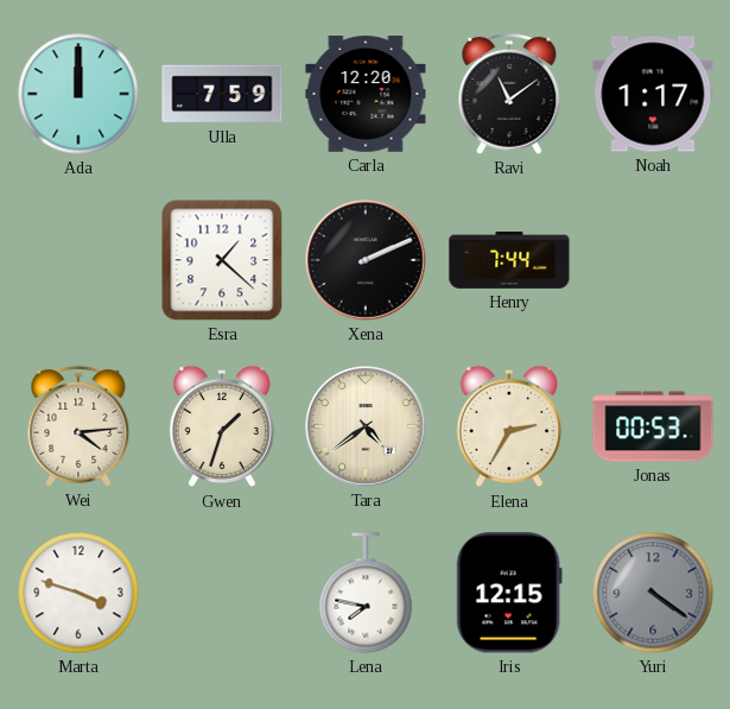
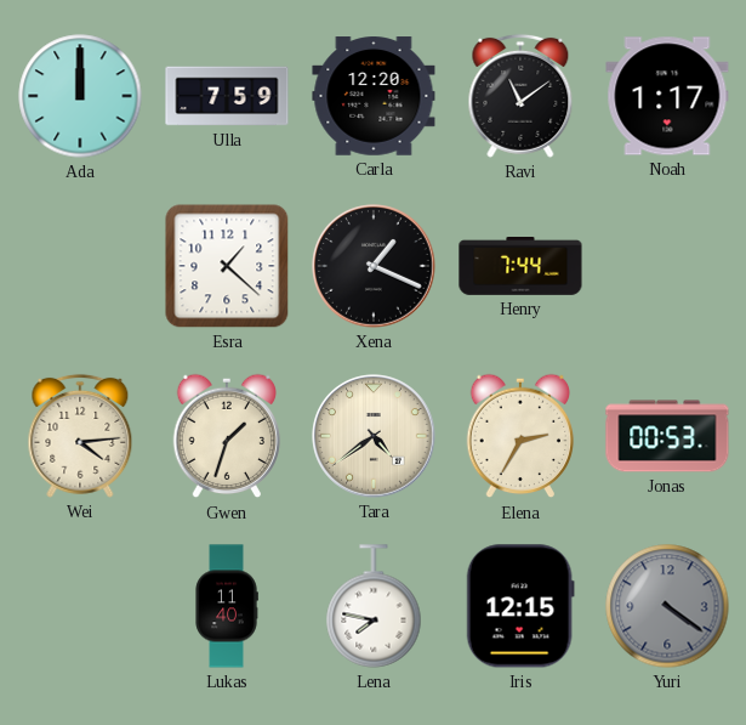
Xena: 2:11 -> 1:19 (374, 266)
Marta: 3:48 -> none (78, 593)
Lukas: none -> 11:40 (227, 606)
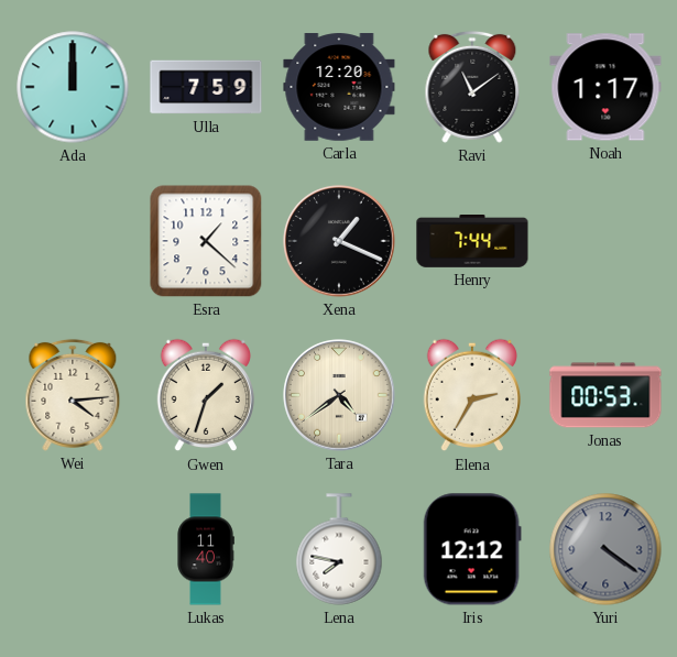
Iris: 12:15 -> 12:12 (472, 549)
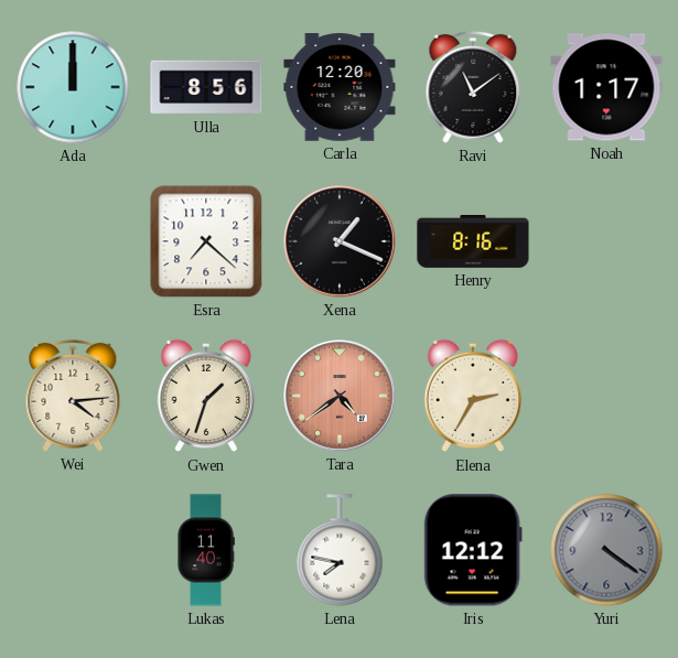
Ulla: 7:59 -> 8:56 (206, 87)
Esra: 1:22 -> 7:22 (206, 241)
Henry: 7:44 -> 8:16 (473, 242)
Tara dial: cream -> salmon (340, 396)
Jonas: 00:53 -> none (605, 395)
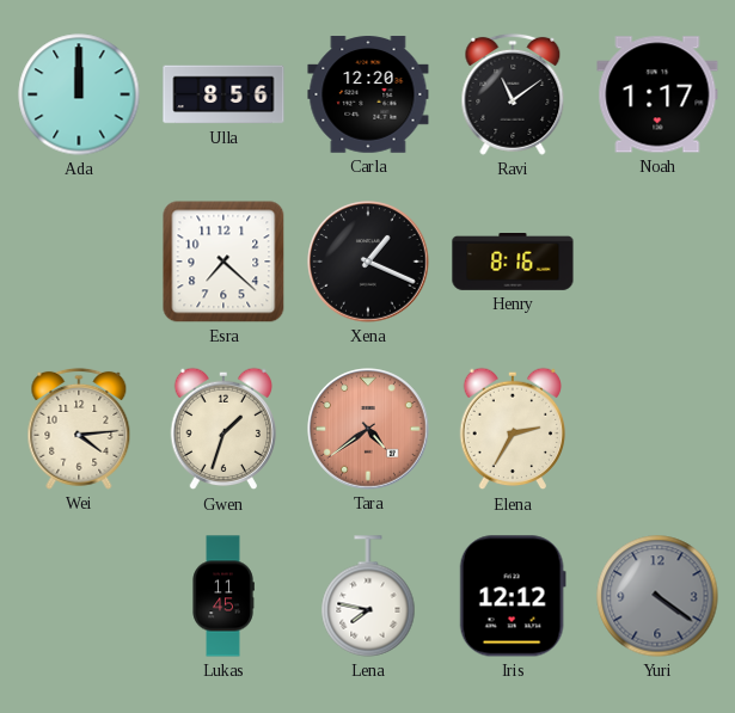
Lukas: 11:40 -> 11:45 (223, 596)
